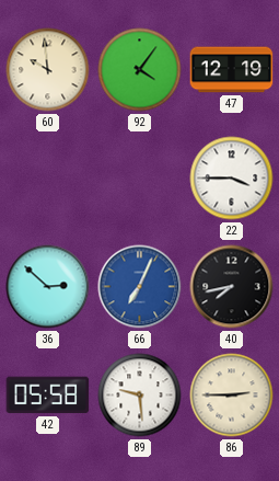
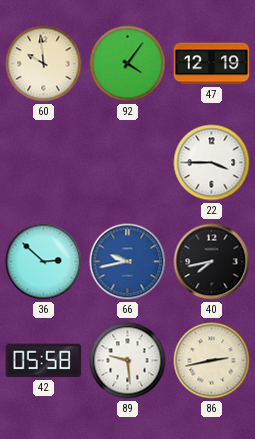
66: 7:04 -> 9:43 (128, 262)
86: 2:45 -> 2:43 (212, 361)
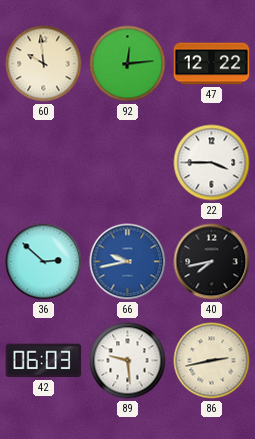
92: 4:06 -> 12:14 (128, 64)
47: 12:19 -> 12:22 (212, 64)
42: 05:58 -> 06:03 (44, 361)
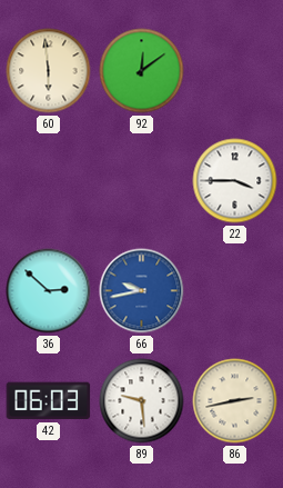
60: 9:59 -> 5:59 (49, 71)
92: 12:14 -> 12:09 (142, 71)
47: 12:22 -> none (212, 64)
40: 7:43 -> none (212, 262)
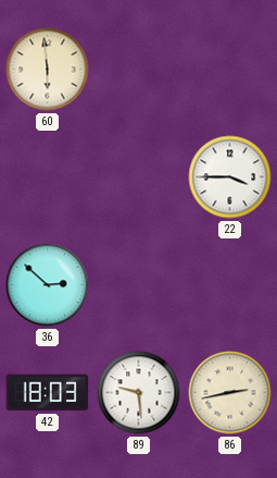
92: 12:09 -> none (142, 71)
66: 9:43 -> none (142, 291)
42: 06:03 -> 18:03 (48, 393)
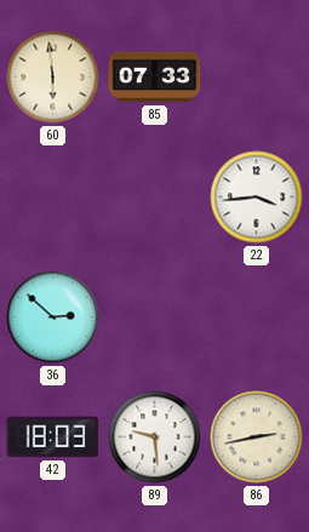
85: none -> 07:33 (155, 78)
22: 3:45 -> 3:44 (257, 198)
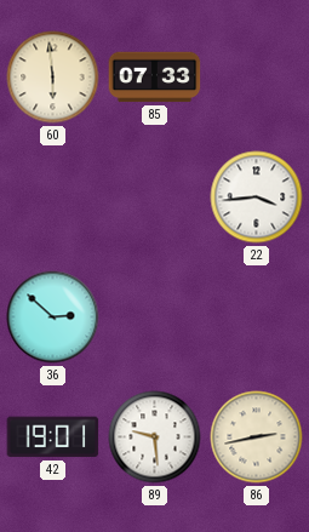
42: 18:03 -> 19:01 (53, 437)
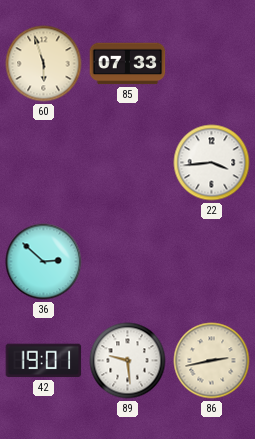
60: 5:59 -> 5:57 (44, 64)
